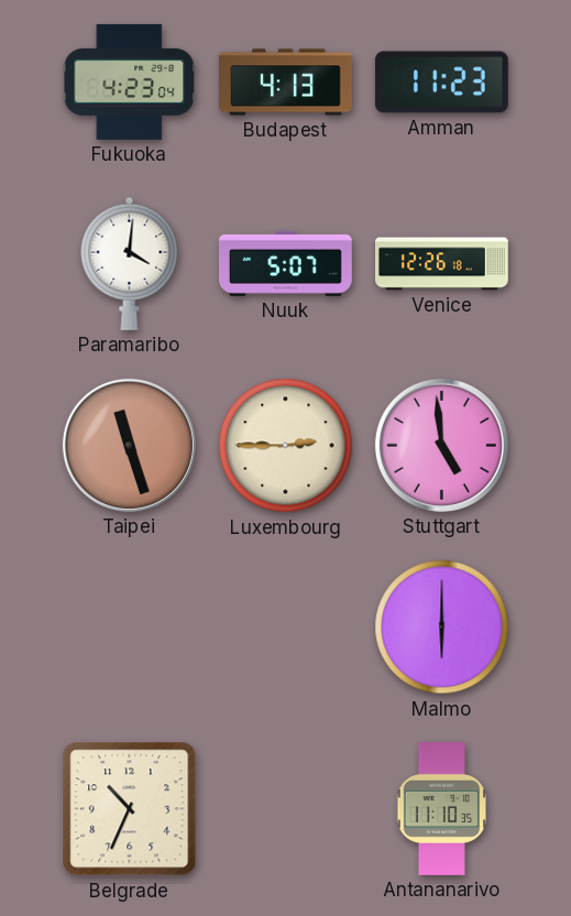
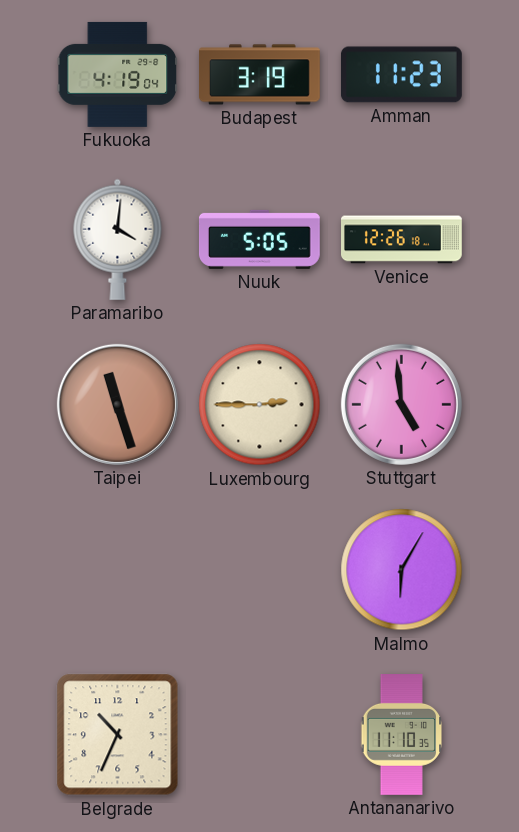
Fukuoka: 4:23 -> 4:19 (117, 74)
Budapest: 4:13 -> 3:19 (260, 75)
Nuuk: 5:07 -> 5:05 (259, 239)
Malmo: 6:00 -> 6:05 (402, 570)
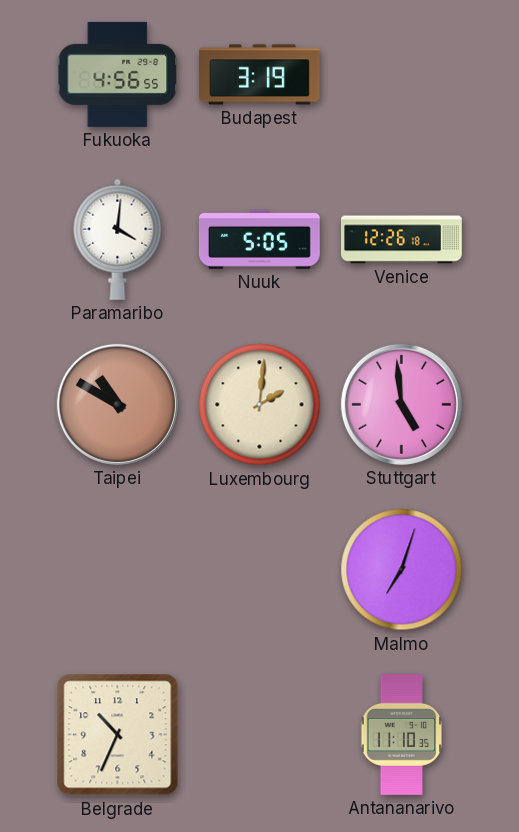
Fukuoka: 4:19 -> 4:56 (117, 74)
Amman: 11:23 -> none (401, 75)
Taipei: 11:27 -> 10:50 (117, 404)
Luxembourg: 2:45 -> 2:01 (260, 405)
Malmo: 6:05 -> 7:03 (402, 570)
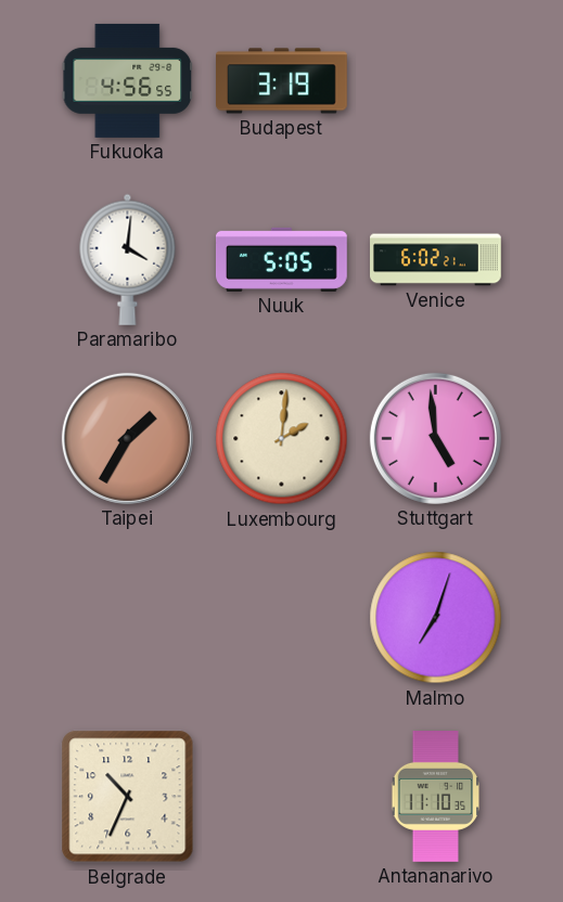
Venice: 12:26 -> 6:02 (436, 260)
Taipei: 10:50 -> 1:35 (127, 438)
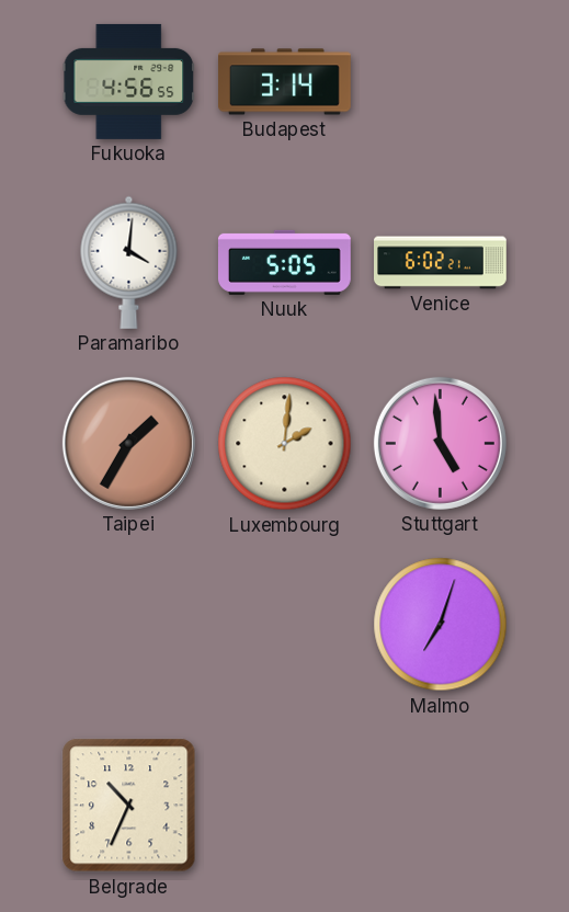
Budapest: 3:19 -> 3:14 (285, 82)
Antananarivo: 11:10 -> none (436, 797)
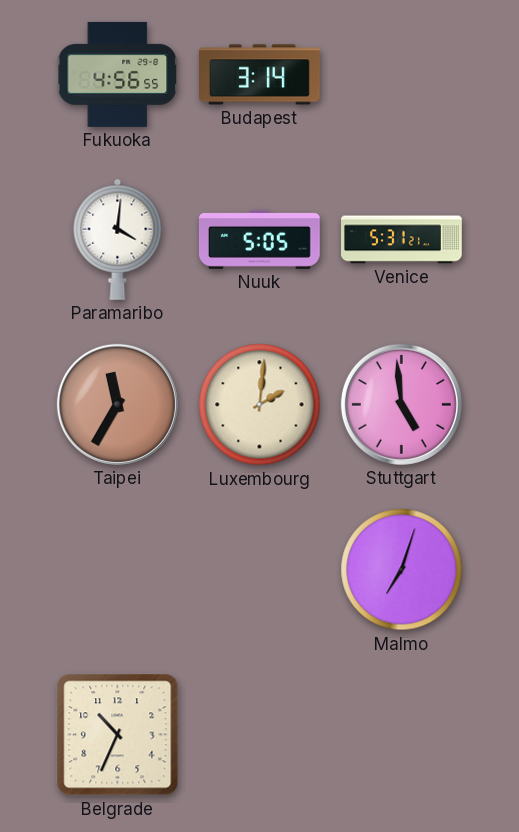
Venice: 6:02 -> 5:31 (402, 240)
Taipei: 1:35 -> 11:35 (117, 404)
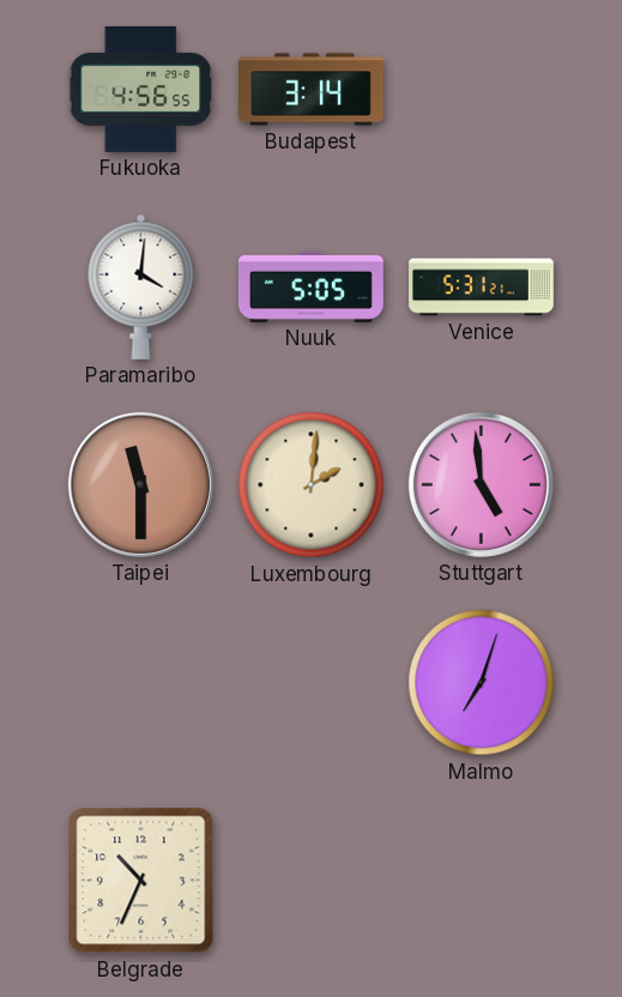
Taipei: 11:35 -> 11:30 (140, 484)
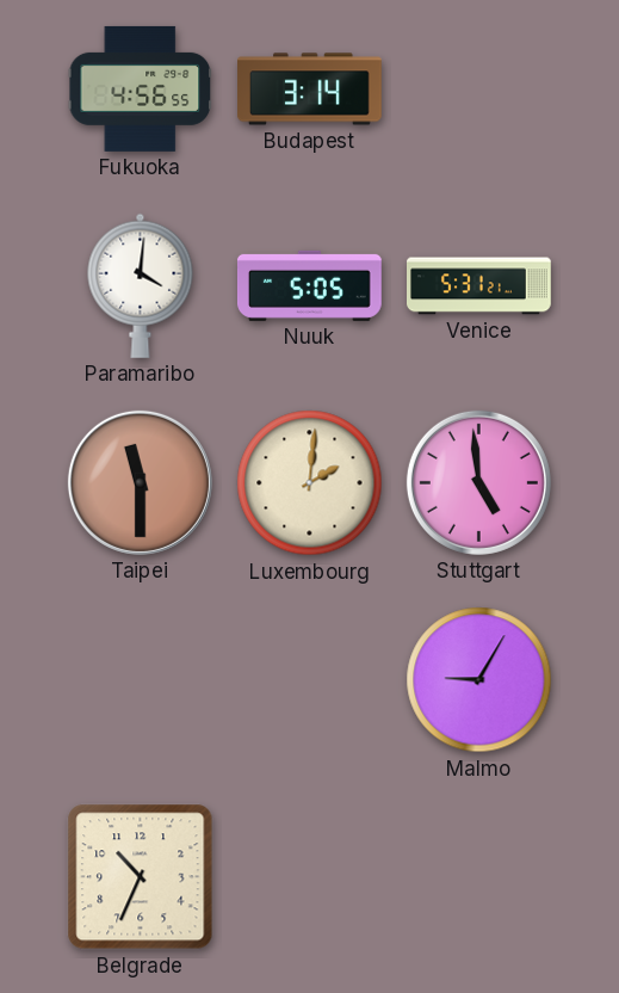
Malmo: 7:03 -> 9:05 (479, 680)
